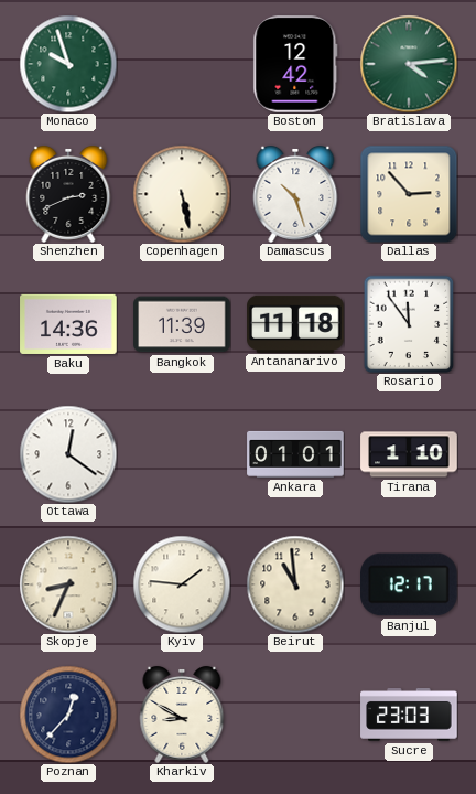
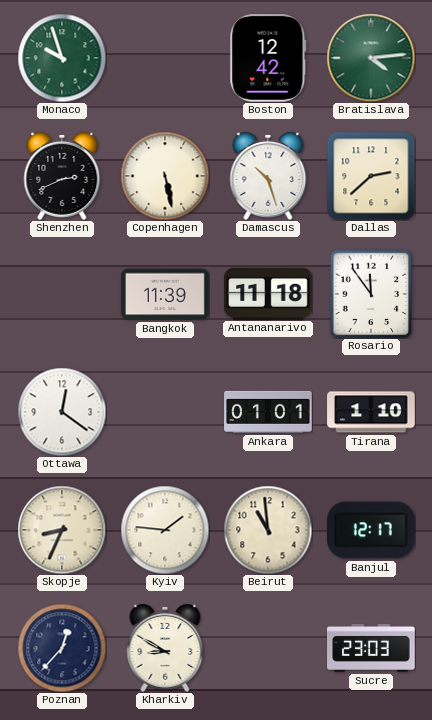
Dallas: 2:53 -> 2:38 (371, 176)
Baku: 14:36 -> none (68, 324)
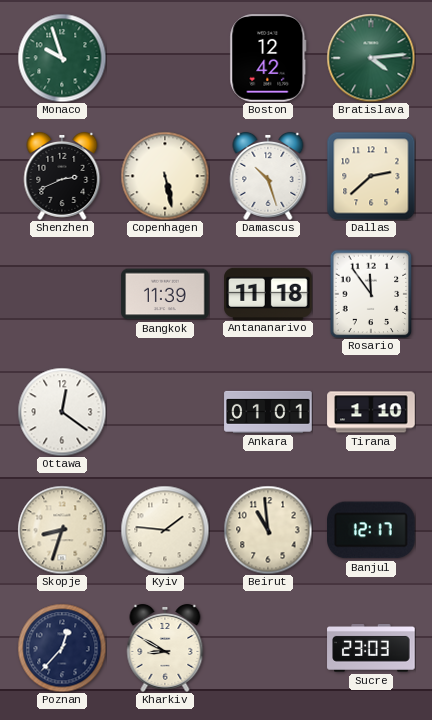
Skopje: 8:34 -> 8:33 (62, 530)
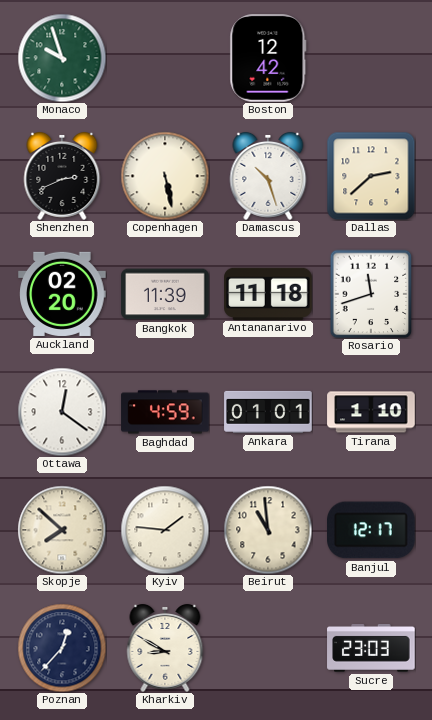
Bratislava: 4:14 -> none (371, 58)
Auckland: none -> 02:20 (62, 294)
Rosario: 11:54 -> 11:42 (371, 294)
Baghdad: none -> 4:59 (165, 412)
Skopje: 8:33 -> 7:52 (62, 530)
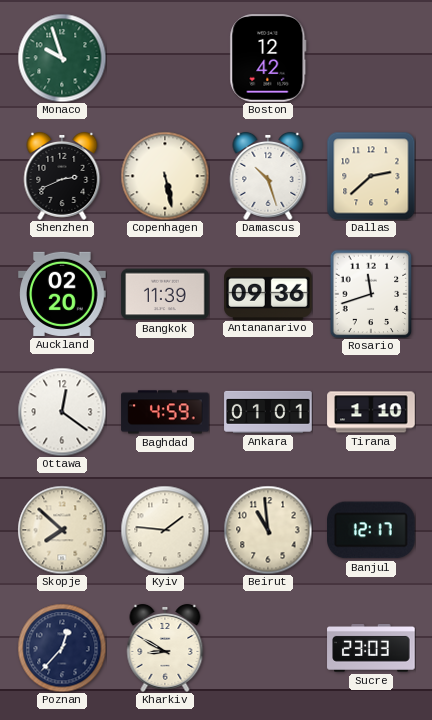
Antananarivo: 11:18 -> 09:36 (268, 293)
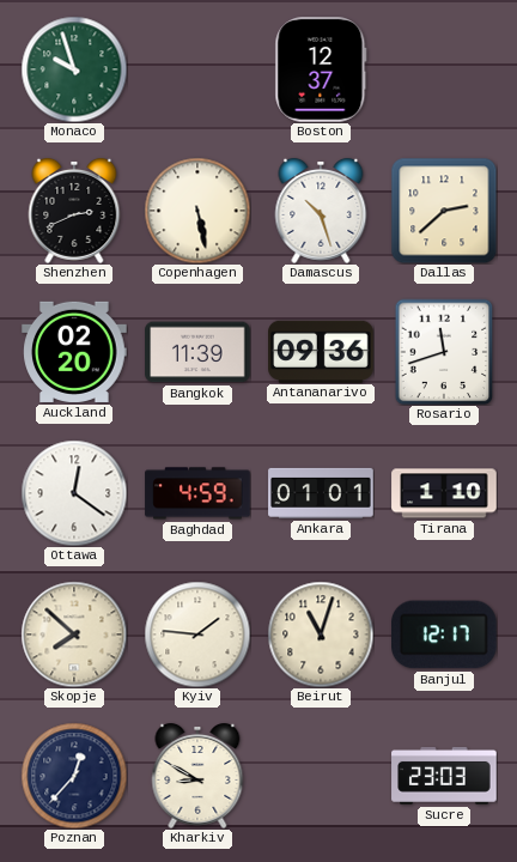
Boston: 12:42 -> 12:37 (321, 69)
Beirut: 10:59 -> 11:03 (321, 635)
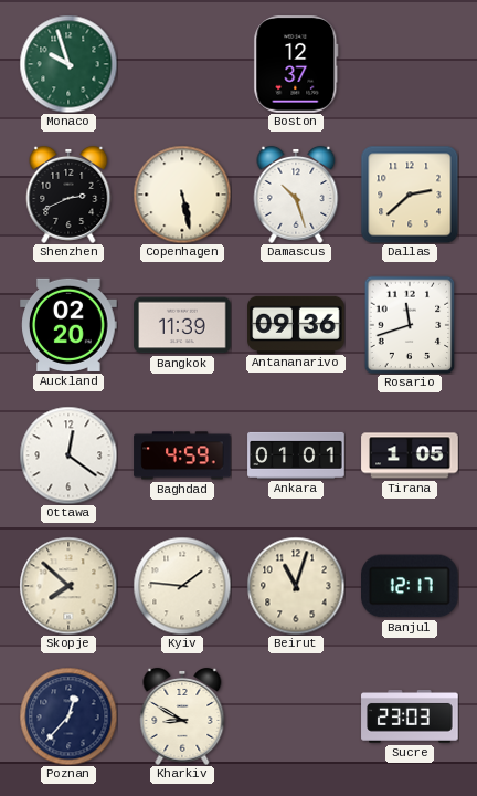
Tirana: 1:10 -> 1:05 (410, 455)
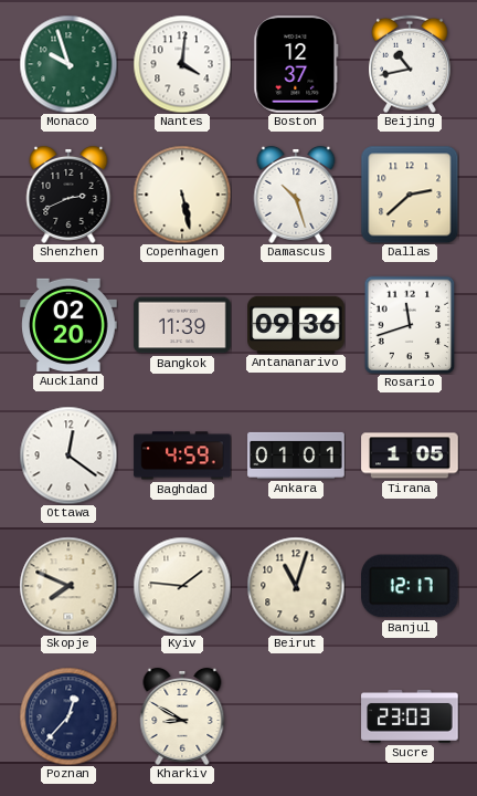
Nantes: none -> 4:01 (182, 64)
Beijing: none -> 10:43 (411, 64)
Skopje: 7:52 -> 7:49 (68, 586)
